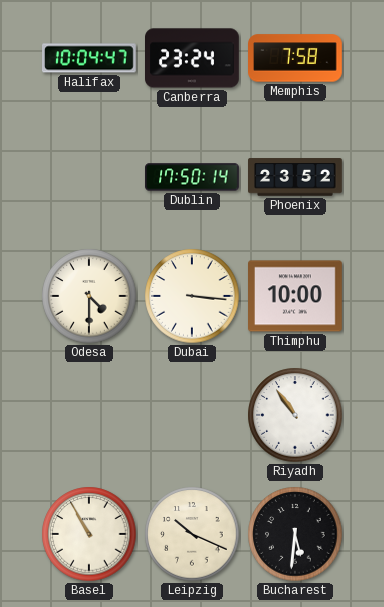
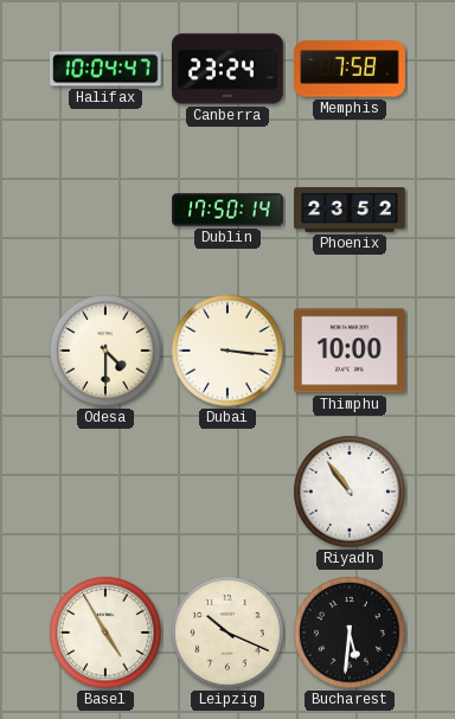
Basel: 10:55 -> 4:55 (105, 633)
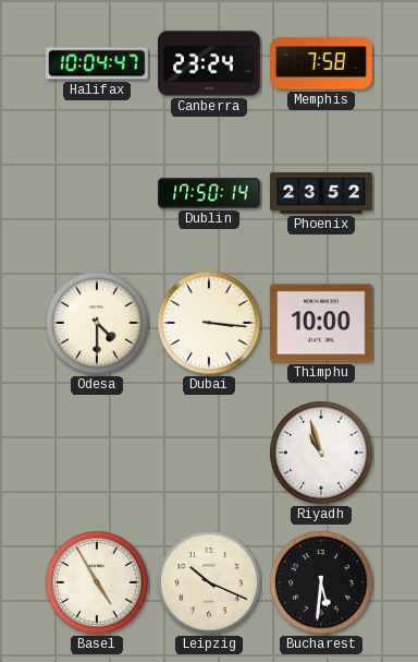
Riyadh: 10:54 -> 10:57 (321, 453)
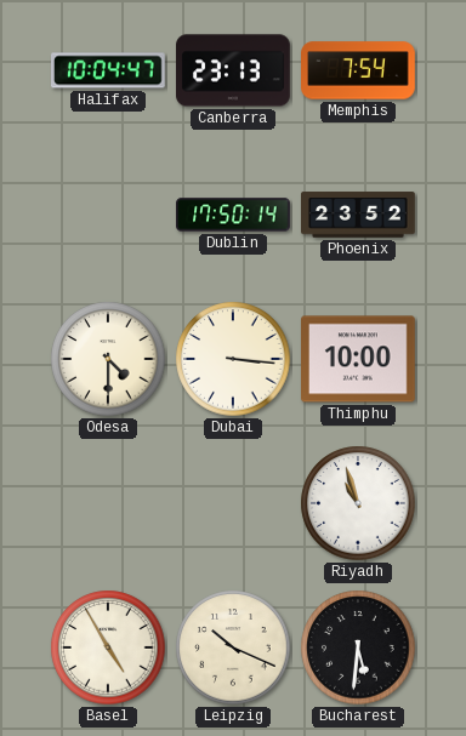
Canberra: 23:24 -> 23:13 (234, 70)
Memphis: 7:58 -> 7:54 (359, 70)
